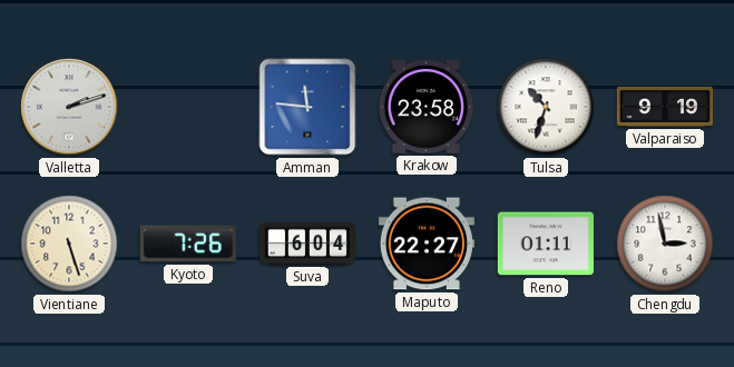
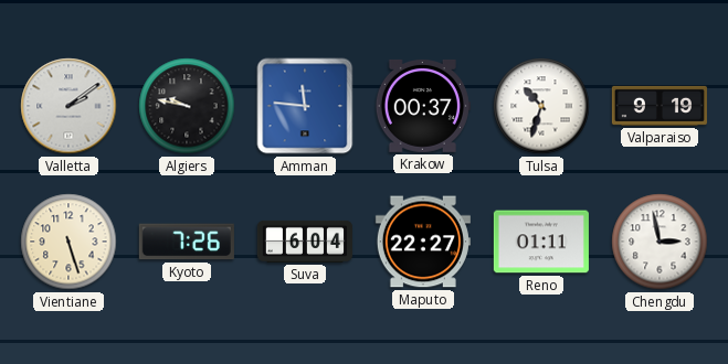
Valletta: 2:12 -> 2:09 (68, 106)
Algiers: none -> 9:47 (187, 106)
Krakow: 23:58 -> 00:37 (423, 106)
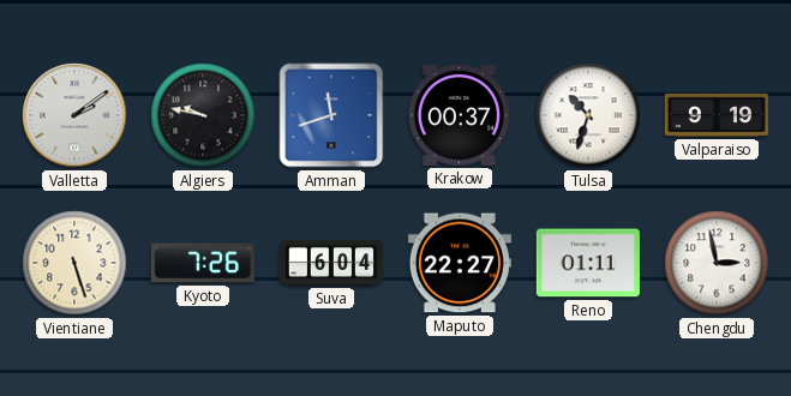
Amman: 11:46 -> 11:42 (331, 115)
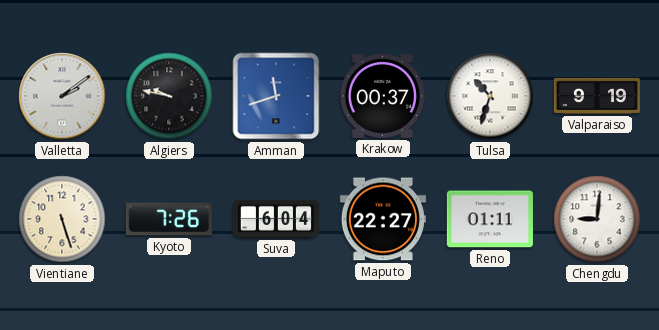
Chengdu: 2:58 -> 9:01 (597, 219)
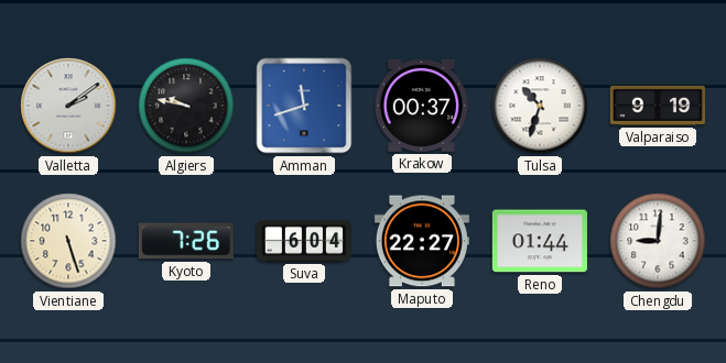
Reno: 01:11 -> 01:44 (540, 241)
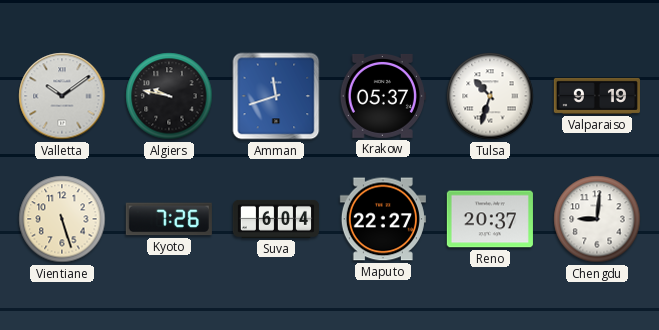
Valletta: 2:09 -> 10:09 (62, 96)
Krakow: 00:37 -> 05:37 (383, 96)
Reno: 01:44 -> 20:37 (490, 219)
